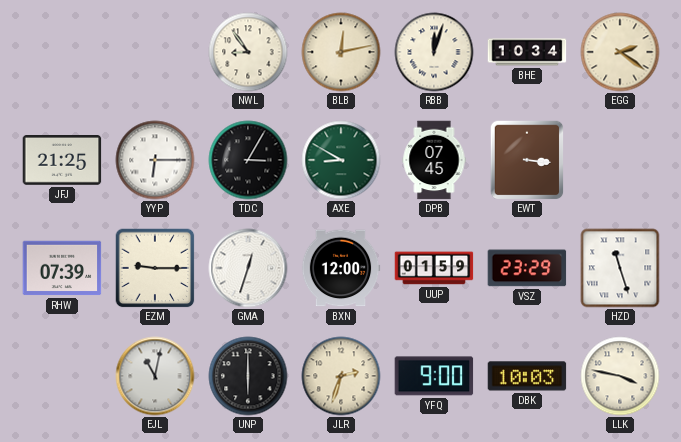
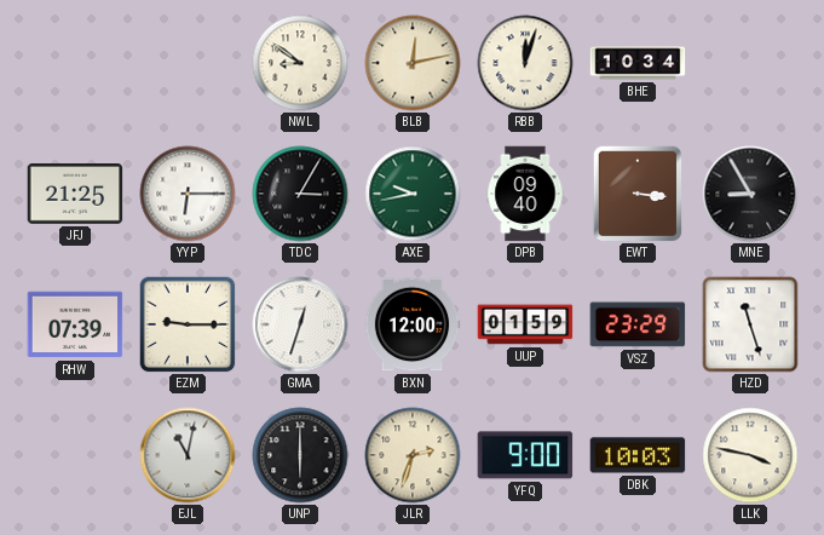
NWL: 8:54 -> 8:51 (300, 63)
EGG: 2:21 -> none (620, 52)
AXE: 8:50 -> 9:43 (413, 194)
DPB: 07:45 -> 09:40 (525, 194)
MNE: none -> 8:55 (750, 194)
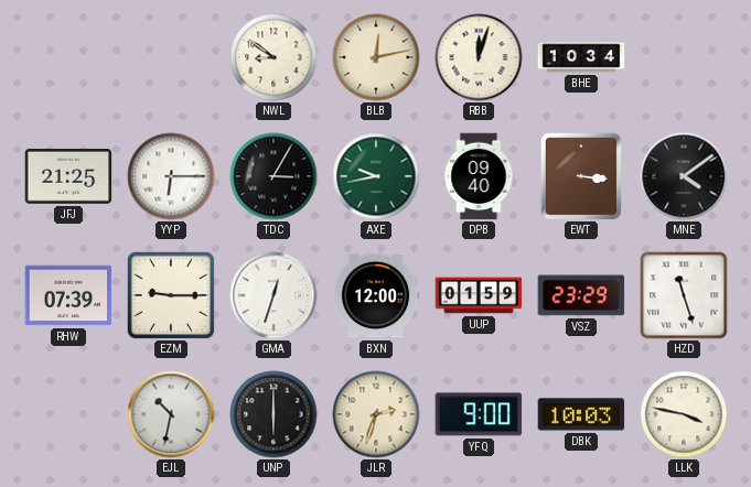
MNE: 8:55 -> 4:09 (684, 176)
EJL: 11:02 -> 10:32 (171, 414)
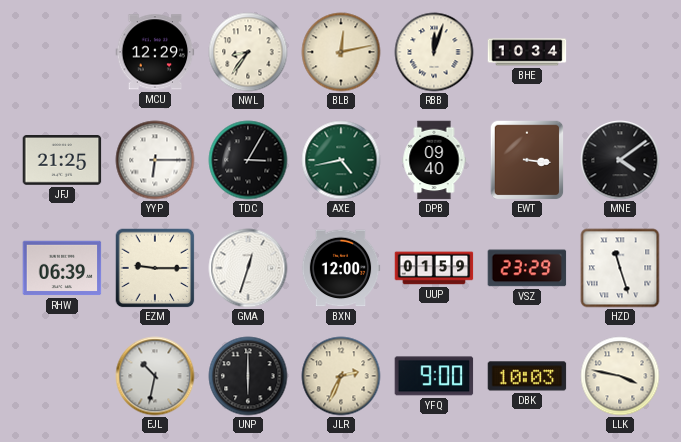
MCU: none -> 12:29 (155, 52)
NWL: 8:51 -> 8:36 (248, 52)
AXE: 9:43 -> 4:43 (341, 160)
RHW: 07:39 -> 06:39 (62, 268)
JLR: 2:33 -> 2:34 (341, 376)
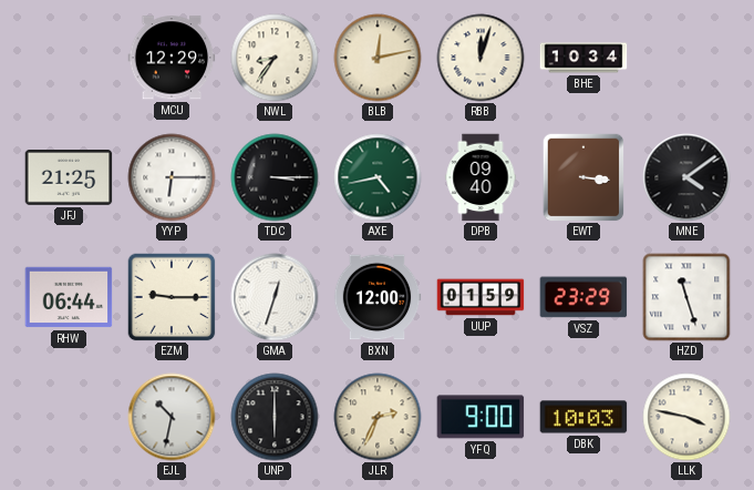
TDC: 3:05 -> 3:15 (275, 177)
RHW: 06:39 -> 06:44 (69, 297)
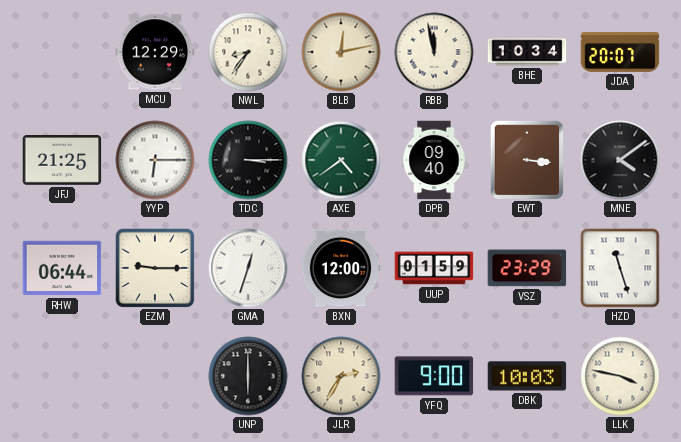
RBB: 12:03 -> 11:58 (434, 52)
JDA: none -> 20:07 (620, 52)
AXE: 4:43 -> 4:39 (341, 160)
EJL: 10:32 -> none (172, 417)
JLR: 2:34 -> 2:35 (341, 376)
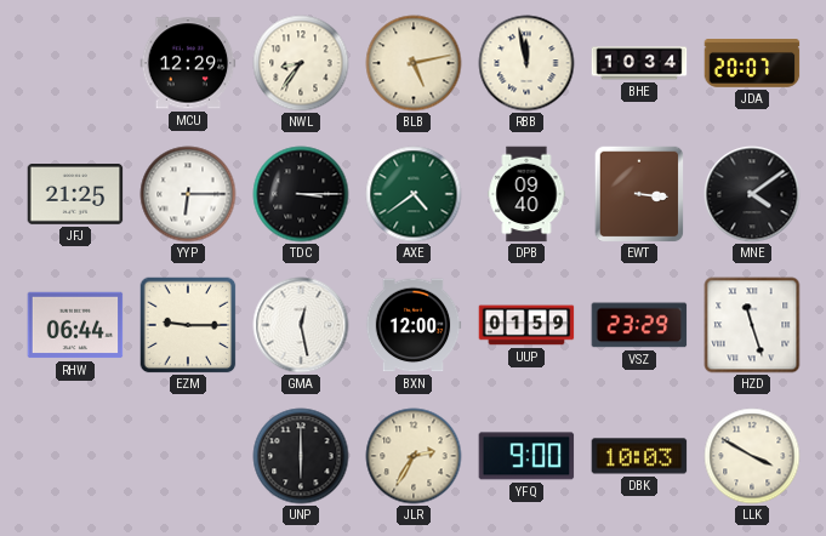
BLB: 12:13 -> 5:13 (414, 63)
GMA: 12:33 -> 12:28 (301, 325)
LLK: 3:47 -> 3:50 (752, 456)
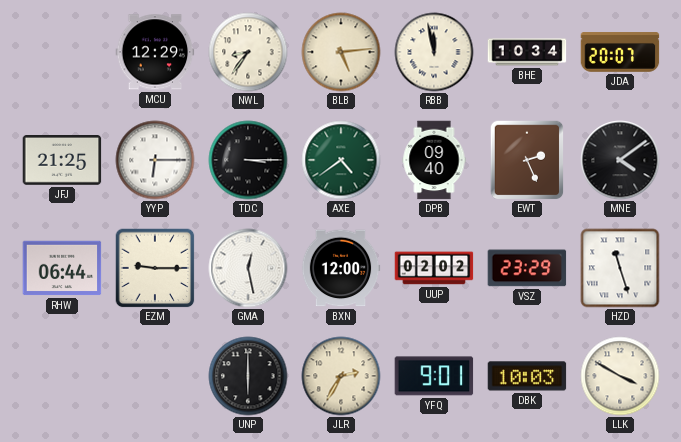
BLB: 5:13 -> 5:14 (341, 52)
EWT: 3:16 -> 2:26 (527, 160)
UUP: 01:59 -> 02:02 (434, 268)
YFQ: 9:00 -> 9:01 (434, 376)
